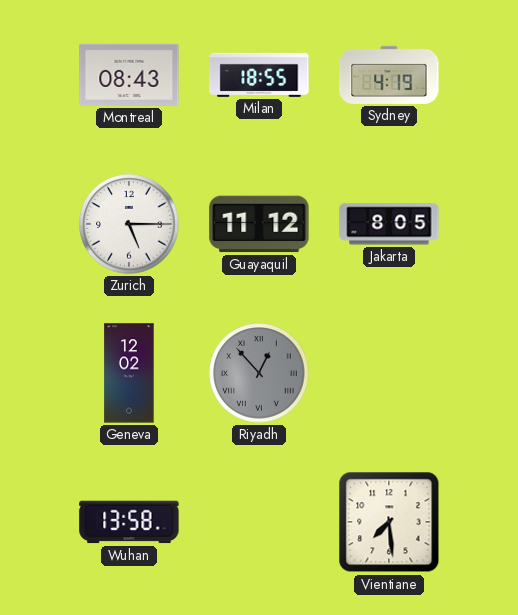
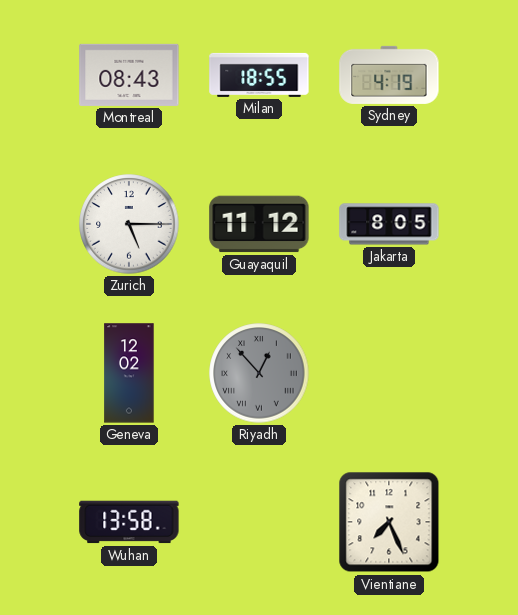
Vientiane: 7:29 -> 7:26 (389, 522)
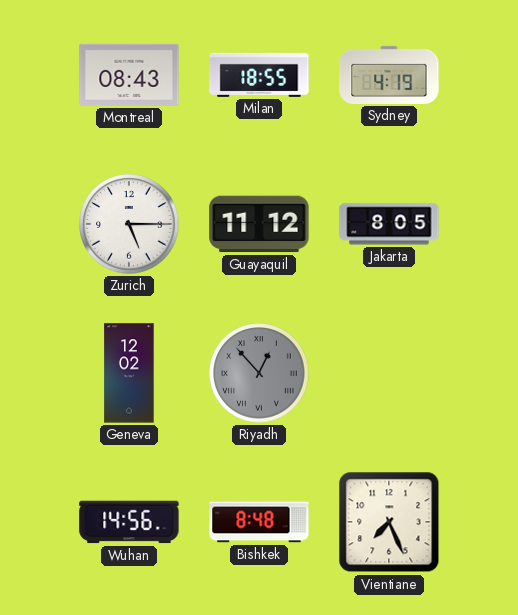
Wuhan: 13:58 -> 14:56 (129, 522)
Bishkek: none -> 8:48 (259, 522)
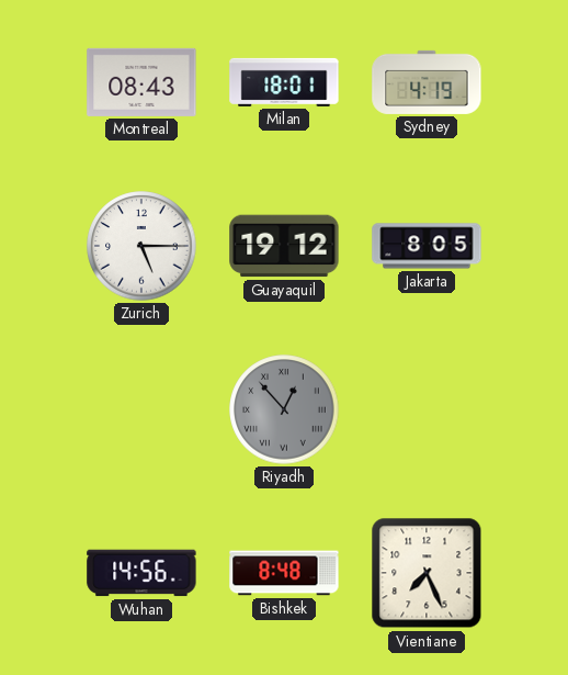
Milan: 18:55 -> 18:01 (284, 82)
Guayaquil: 11:12 -> 19:12 (284, 246)
Geneva: 12:02 -> none (129, 373)
